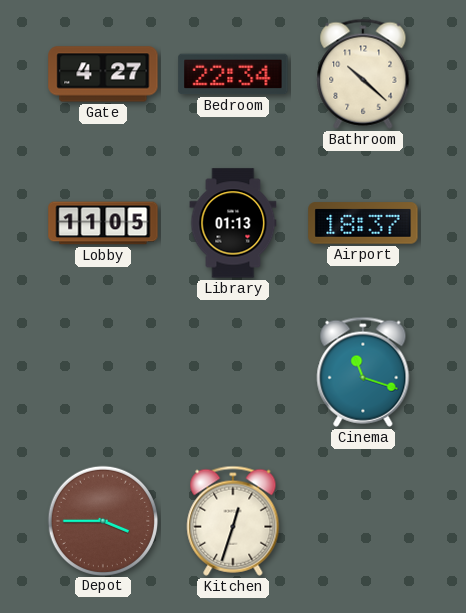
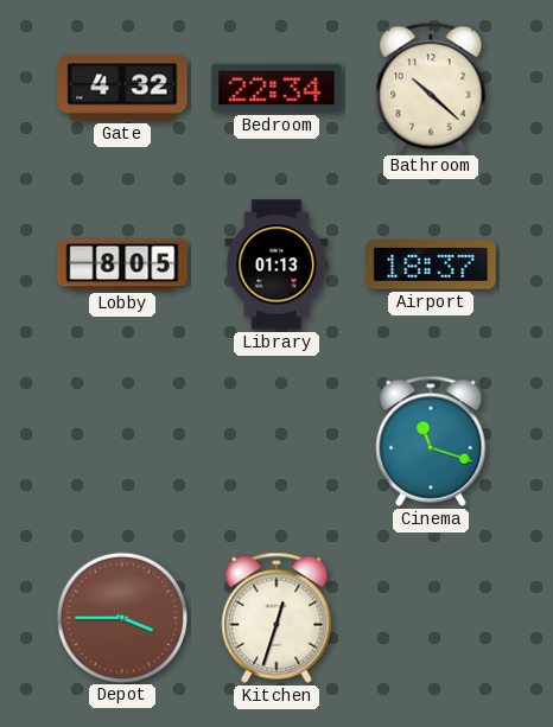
Gate: 4:27 -> 4:32 (122, 88)
Lobby: 11:05 -> 8:05 (122, 264)
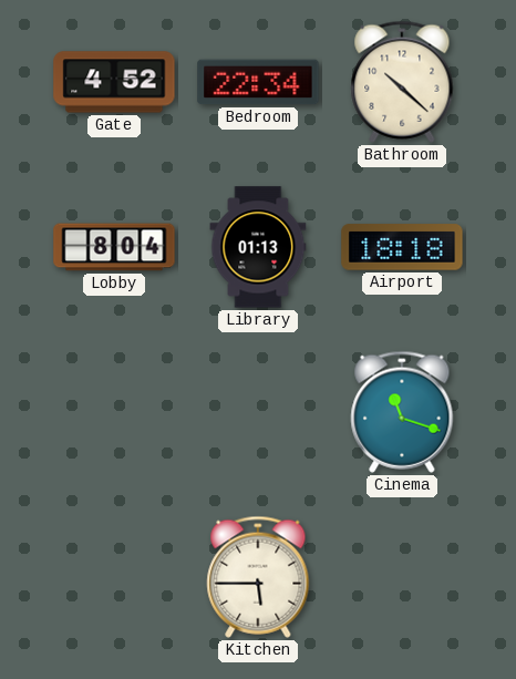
Gate: 4:32 -> 4:52 (114, 82)
Lobby: 8:05 -> 8:04 (114, 247)
Airport: 18:37 -> 18:18 (402, 247)
Depot: 3:45 -> none (121, 617)
Kitchen: 12:33 -> 5:45 (258, 577)
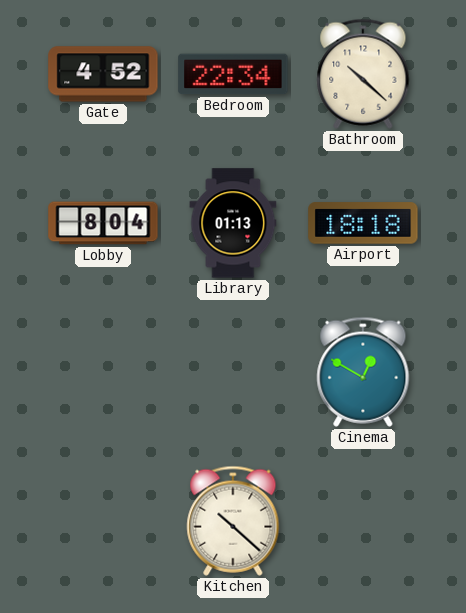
Cinema: 11:18 -> 12:50 (363, 372)
Kitchen: 5:45 -> 10:22 (233, 521)
